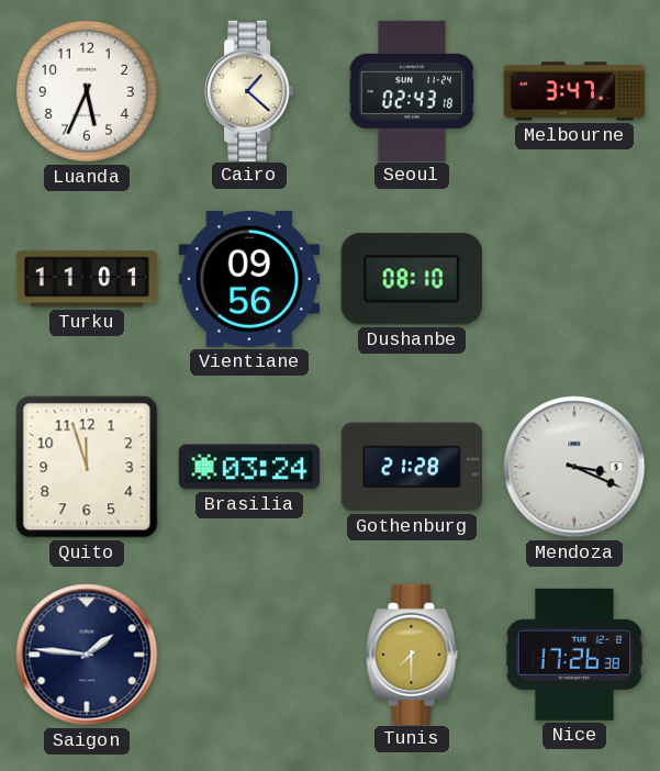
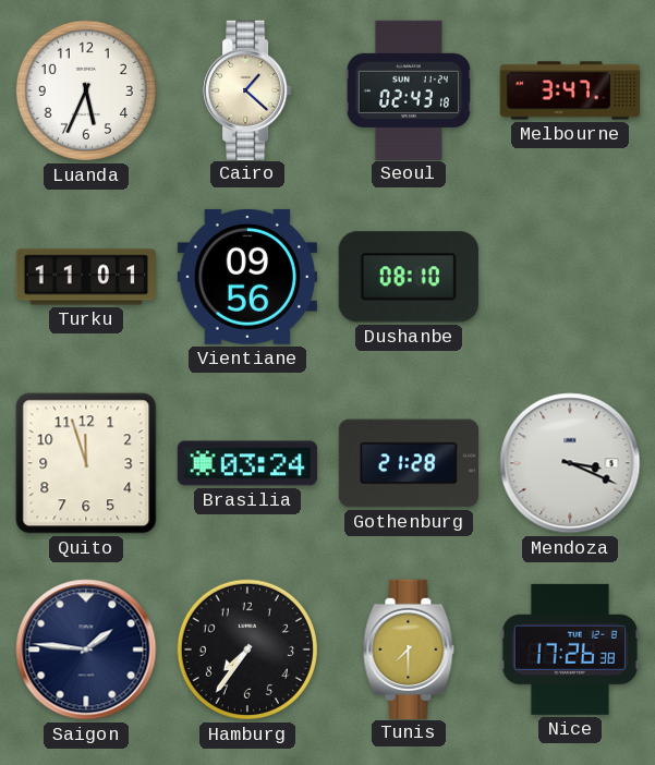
Hamburg: none -> 7:36 (247, 649)
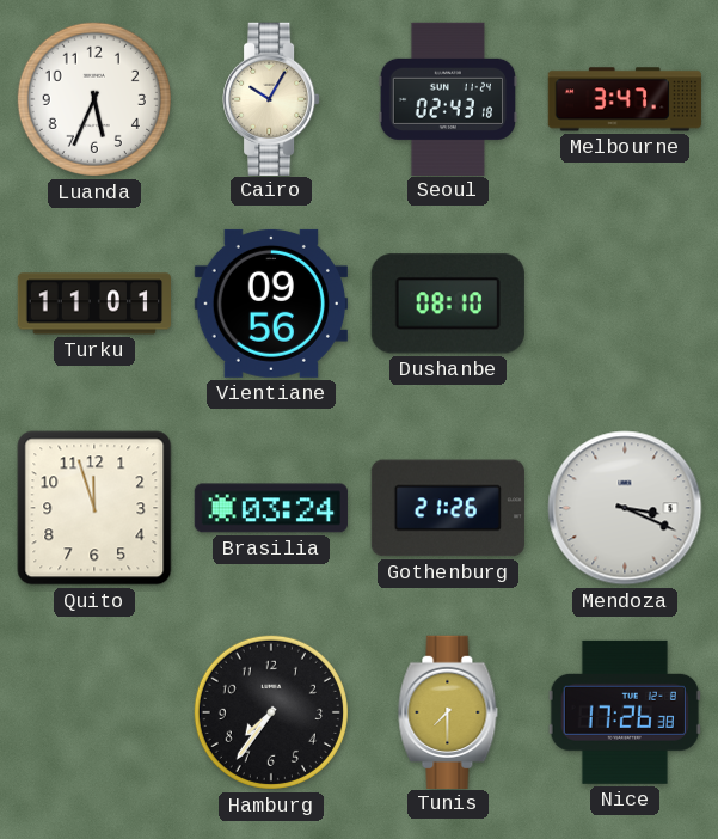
Cairo: 1:22 -> 10:05 (271, 98)
Gothenburg: 21:28 -> 21:26 (448, 508)
Saigon: 1:46 -> none (86, 649)
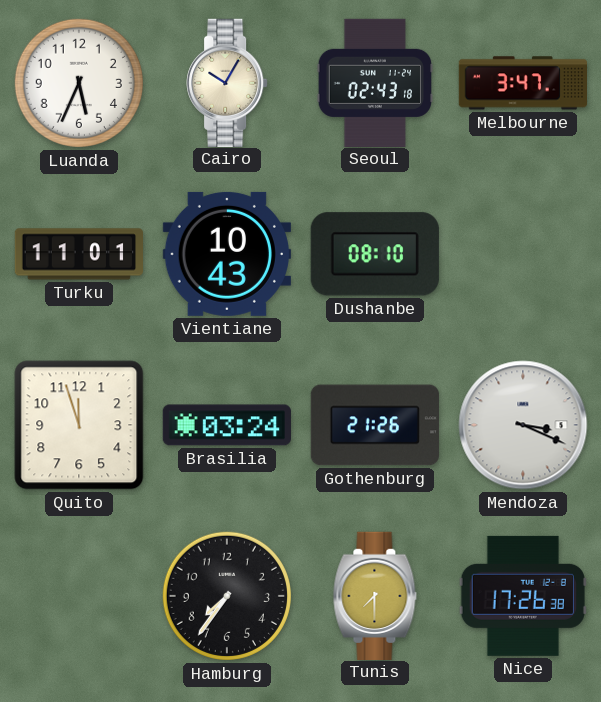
Vientiane: 09:56 -> 10:43 (227, 254)
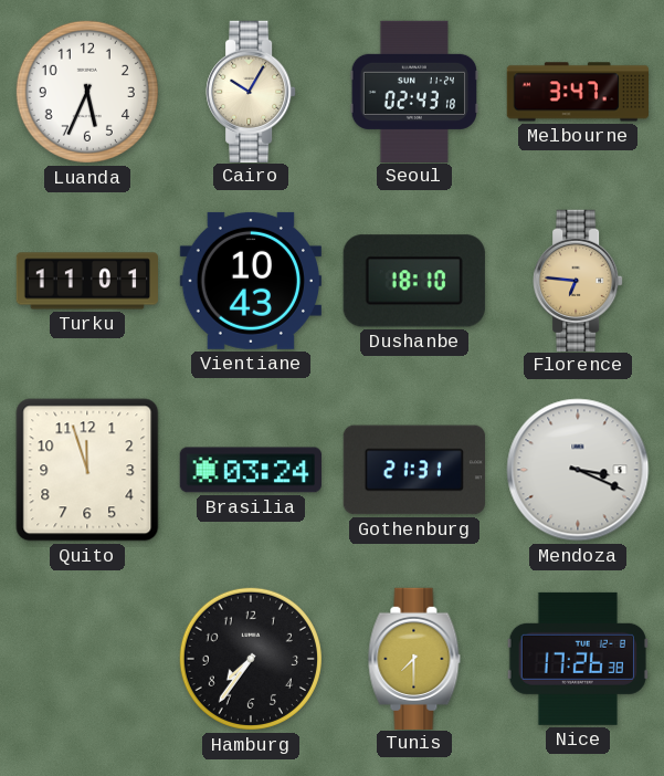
Dushanbe: 08:10 -> 18:10 (414, 281)
Florence: none -> 6:46 (578, 280)
Gothenburg: 21:26 -> 21:31 (414, 470)
